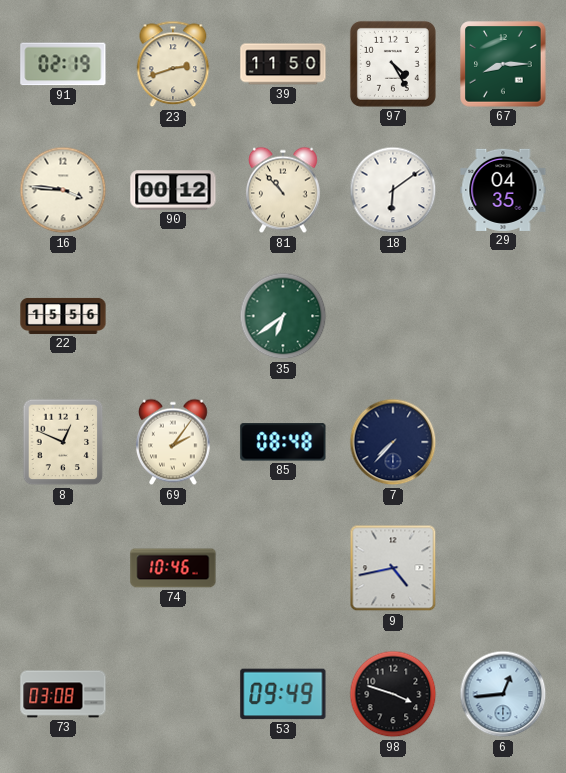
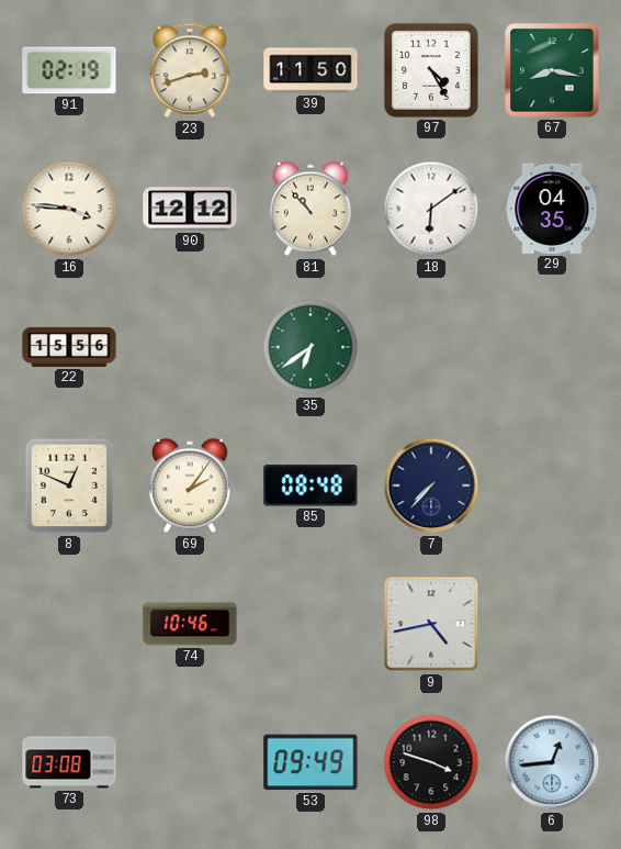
67: 8:15 -> 8:17 (552, 70)
90: 00:12 -> 12:12 (190, 209)
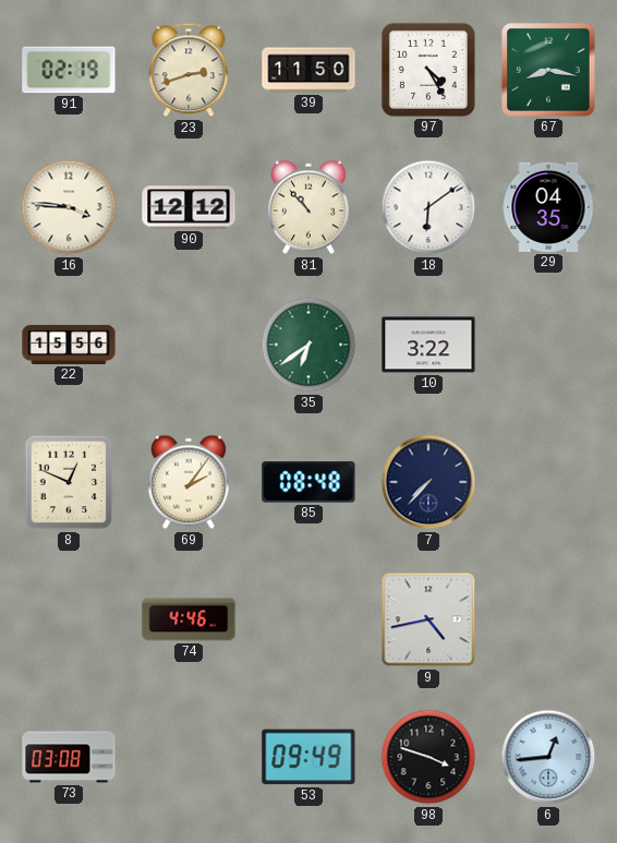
10: none -> 3:22 (428, 345)
74: 10:46 -> 4:46 (189, 619)
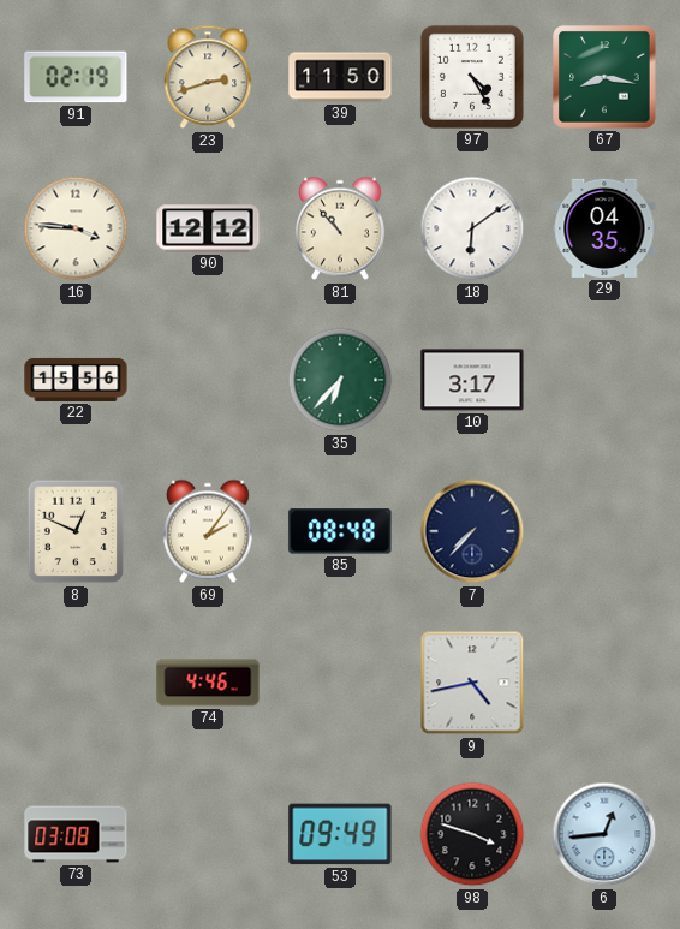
35: 6:39 -> 6:37 (340, 380)
10: 3:22 -> 3:17 (472, 380)
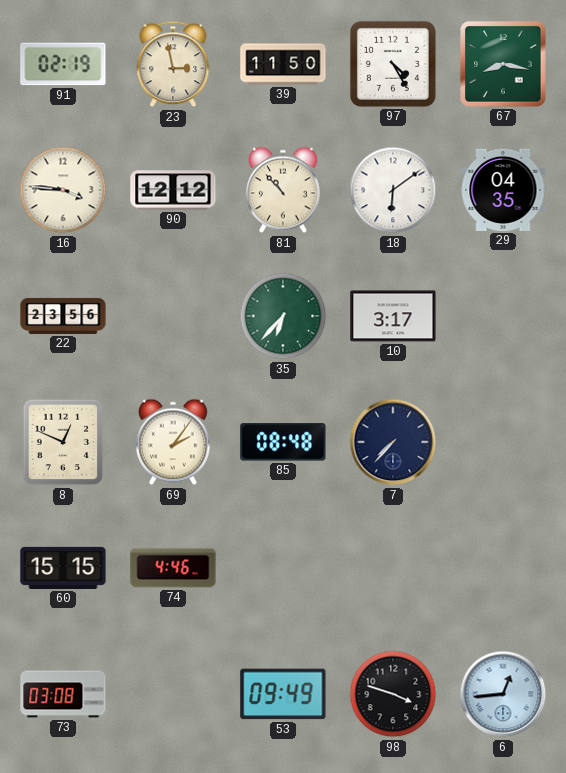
23: 2:42 -> 2:58 (173, 64)
22: 15:56 -> 23:56 (63, 316)
60: none -> 15:15 (63, 568)
9: 4:43 -> none (472, 683)
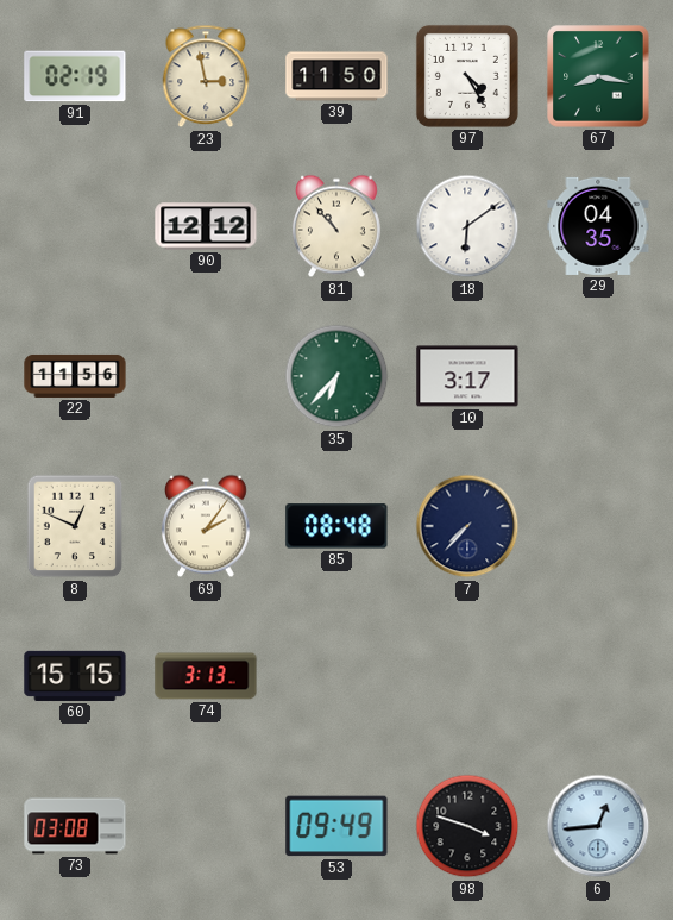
16: 3:46 -> none (63, 190)
22: 23:56 -> 11:56 (75, 376)
74: 4:46 -> 3:13 (206, 676)
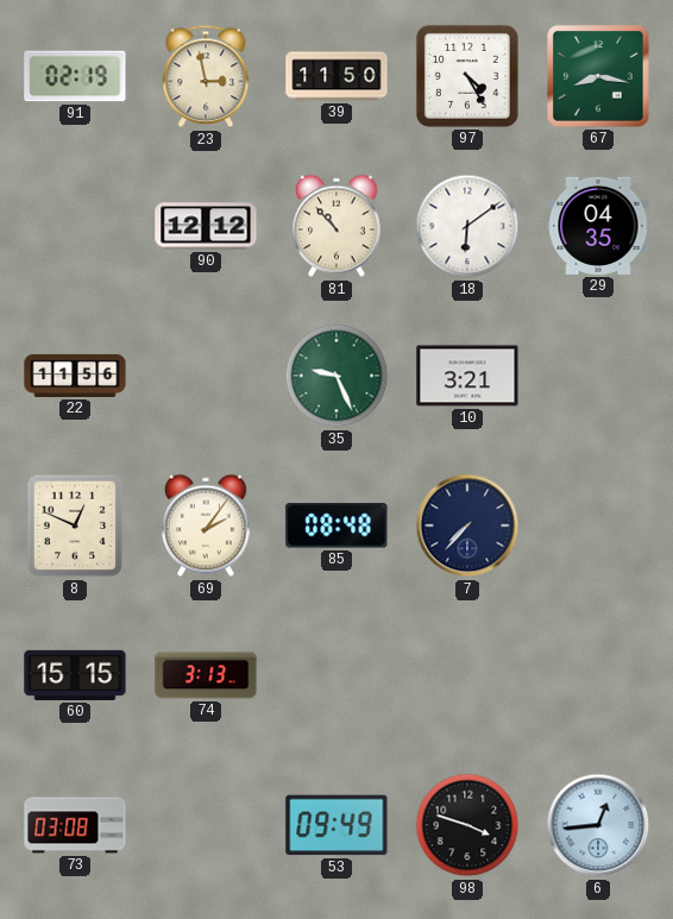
35: 6:37 -> 9:26 (336, 376)
10: 3:17 -> 3:21 (467, 376)
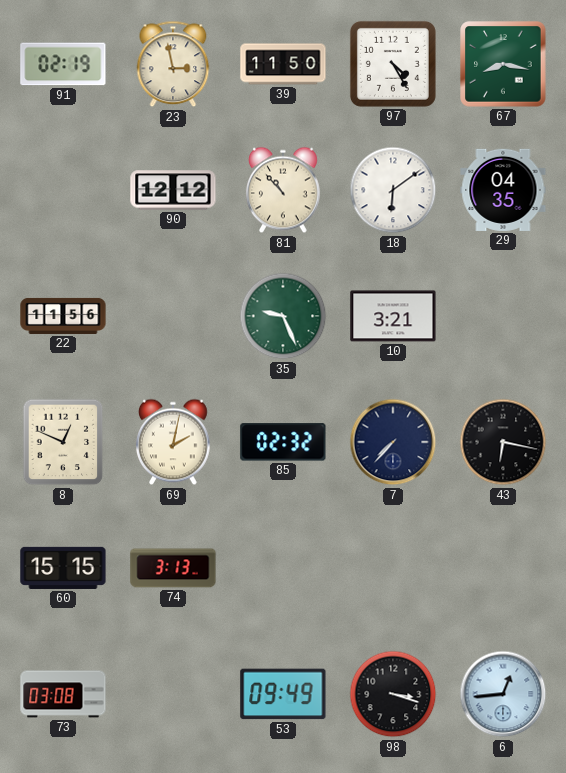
69: 2:06 -> 2:02 (174, 442)
85: 08:48 -> 02:32 (283, 442)
43: none -> 6:17 (503, 442)
98: 3:48 -> 3:18 (393, 694)
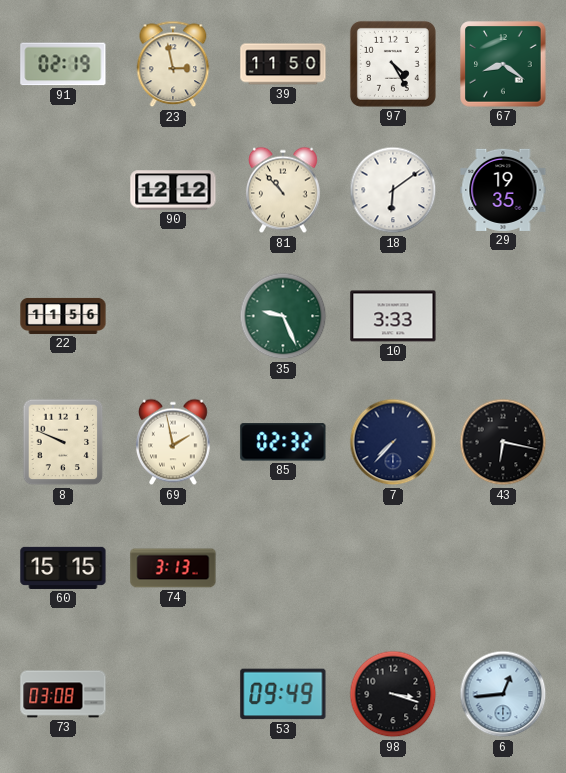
67: 8:17 -> 8:21 (503, 64)
29: 04:35 -> 19:35 (503, 190)
10: 3:21 -> 3:33 (393, 316)
8: 12:49 -> 9:49 (63, 442)
69: 2:02 -> 1:58 (174, 442)
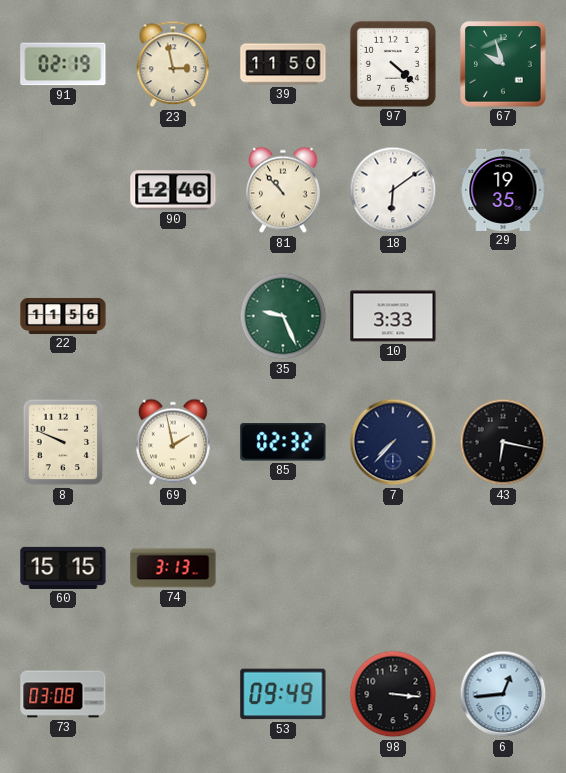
97: 4:25 -> 4:22 (393, 64)
67: 8:21 -> 9:57 (503, 64)
90: 12:12 -> 12:46 (173, 190)
98: 3:18 -> 3:16 (393, 694)
